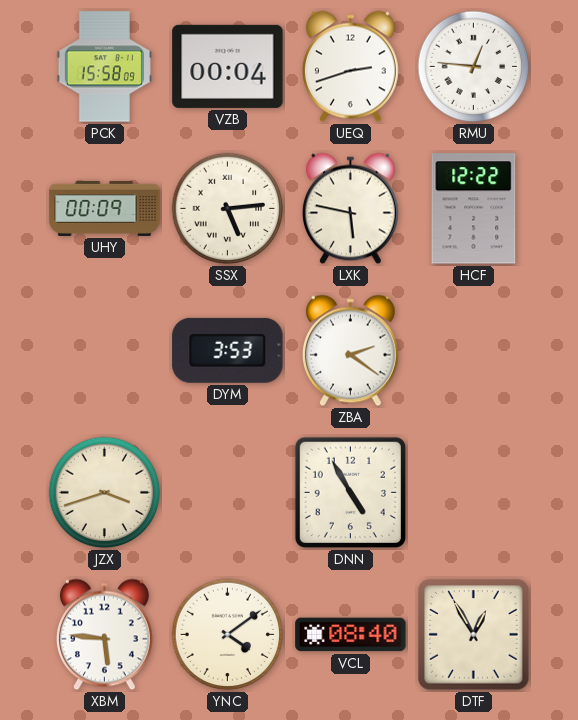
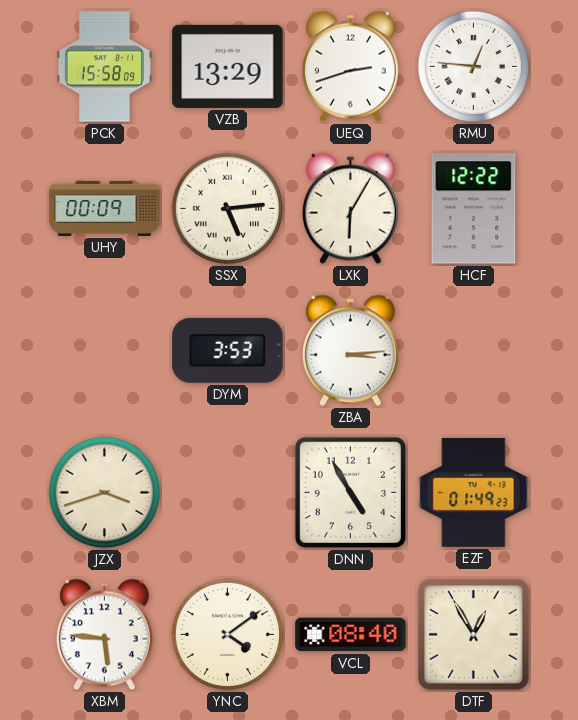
VZB: 00:04 -> 13:29 (228, 66)
LXK: 5:47 -> 6:05 (350, 209)
ZBA: 2:21 -> 3:14 (350, 351)
EZF: none -> 01:49 (474, 492)
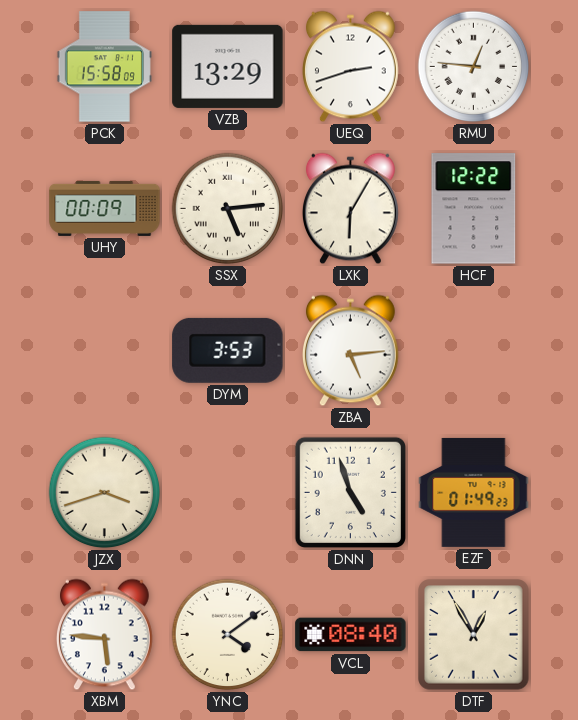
ZBA: 3:14 -> 5:14 (350, 351)
DNN: 4:55 -> 4:57 (350, 492)
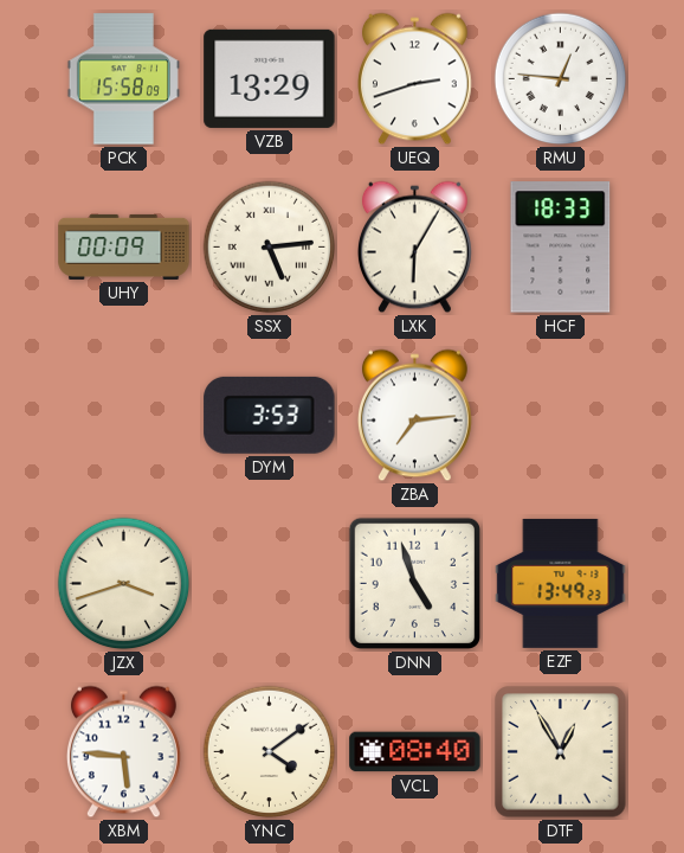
HCF: 12:22 -> 18:33 (561, 248)
ZBA: 5:14 -> 7:14 (414, 416)
EZF: 01:49 -> 13:49 (561, 583)
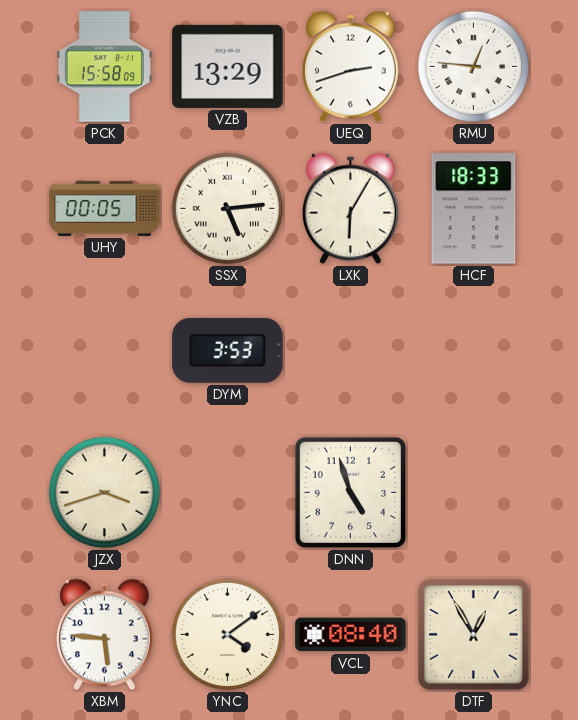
UHY: 00:09 -> 00:05 (105, 208)
ZBA: 7:14 -> none (414, 416)
EZF: 13:49 -> none (561, 583)
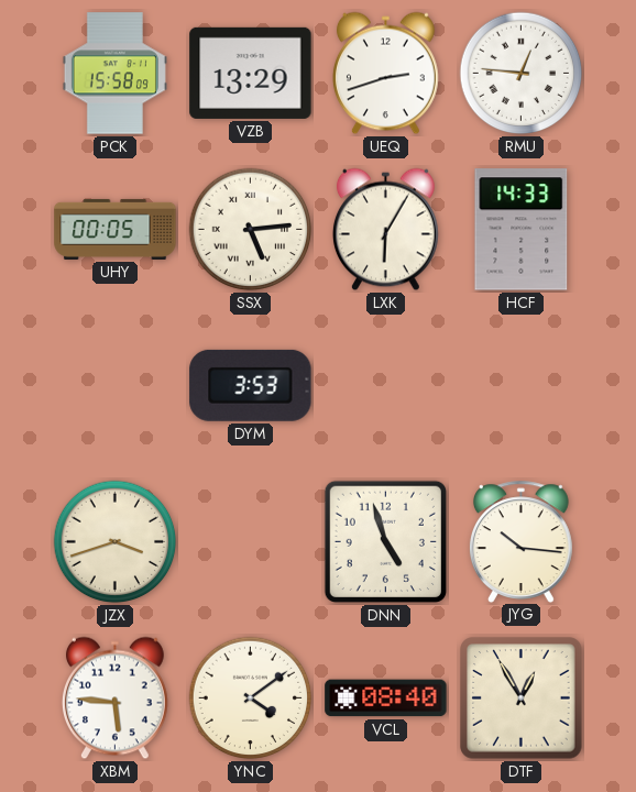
HCF: 18:33 -> 14:33 (522, 230)
JYG: none -> 10:16 (520, 541)
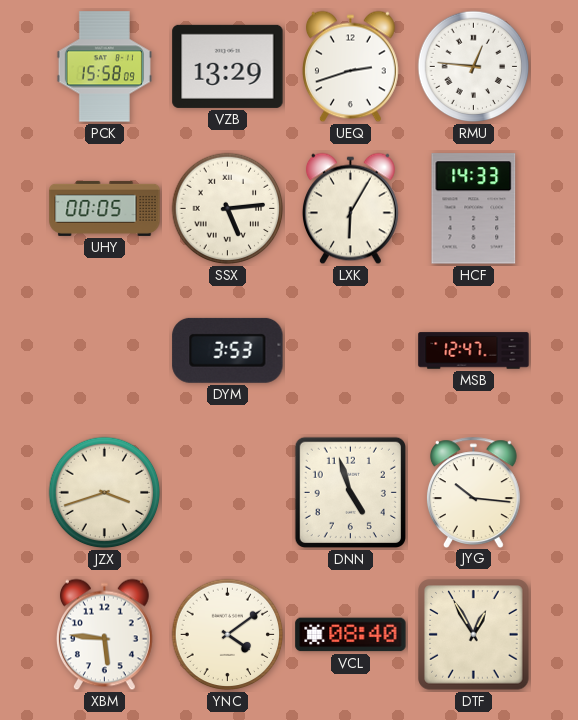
MSB: none -> 12:47 (474, 351)
